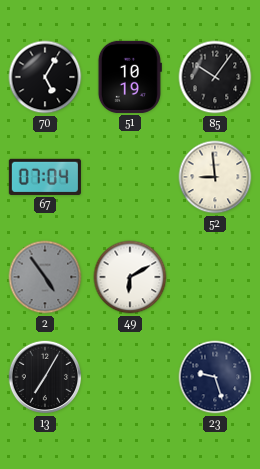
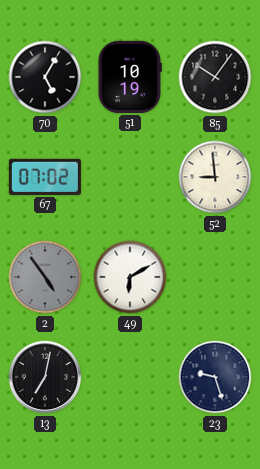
67: 07:04 -> 07:02 (45, 177)
13: 7:05 -> 7:02 (45, 377)
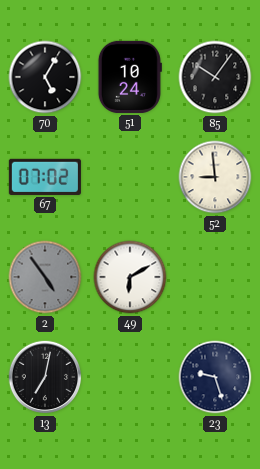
51: 10:19 -> 10:24 (130, 77)
